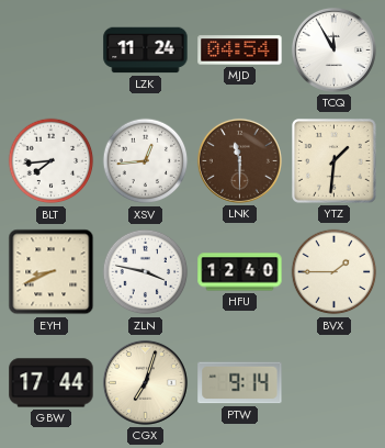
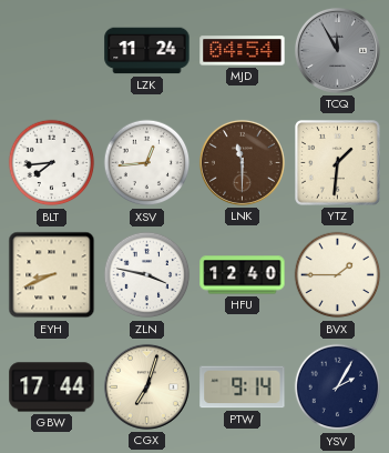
TCQ dial: white -> grey (337, 50)
YSV: none -> 2:05 (338, 387)
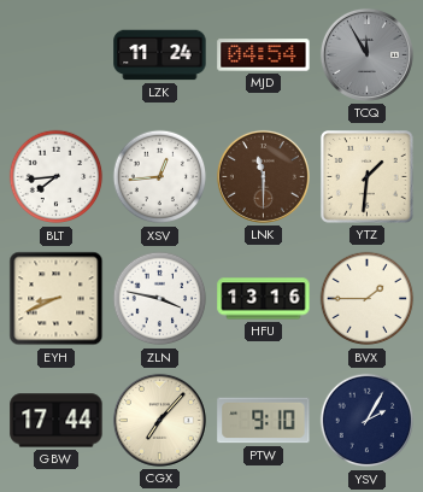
HFU: 12:40 -> 13:16 (264, 299)
CGX: 7:03 -> 7:07 (159, 420)
PTW: 9:14 -> 9:10 (264, 421)
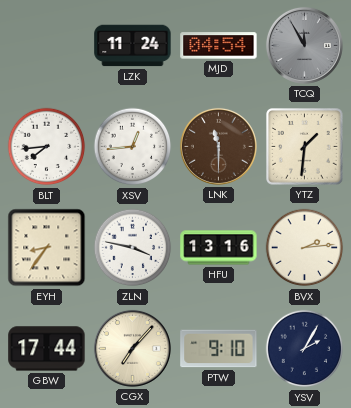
EYH: 8:41 -> 8:36 (47, 248)
BVX: 1:45 -> 2:14 (305, 248)
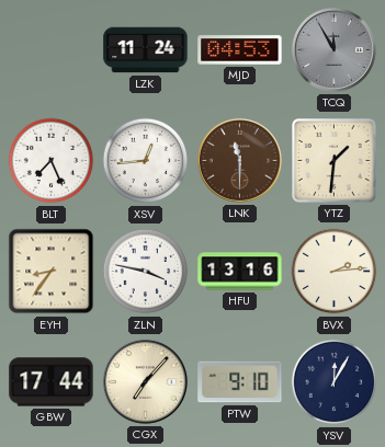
MJD: 04:54 -> 04:53 (240, 50)
BLT: 7:44 -> 7:26 (52, 161)
YSV: 2:05 -> 12:05 (335, 382)
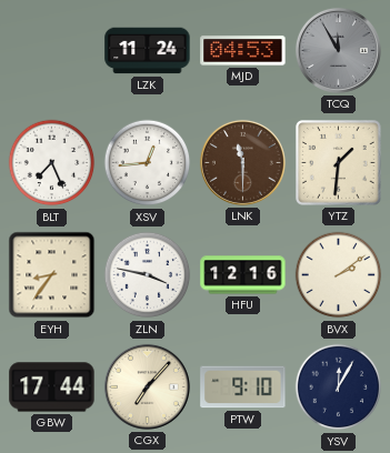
HFU: 13:16 -> 12:16 (243, 275)
BVX: 2:14 -> 2:09 (339, 275)
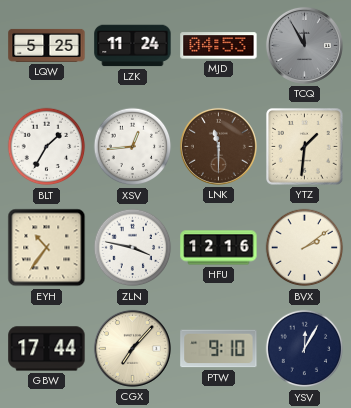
LQW: none -> 5:25 (47, 45)
BLT: 7:26 -> 1:35 (47, 147)
EYH: 8:36 -> 10:36 (47, 248)
